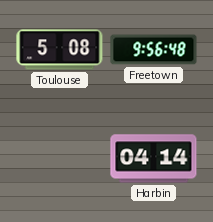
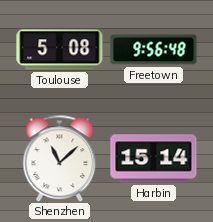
Shenzhen: none -> 11:08 (60, 158)
Harbin: 04:14 -> 15:14 (154, 159)
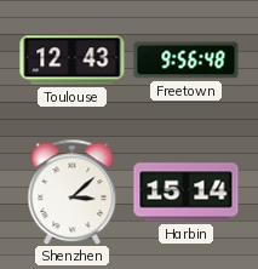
Toulouse: 5:08 -> 12:43 (73, 61)
Shenzhen: 11:08 -> 3:08 (73, 191)
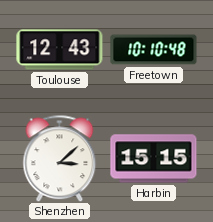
Freetown: 9:56 -> 10:10 (154, 50)
Harbin: 15:14 -> 15:15 (154, 159)
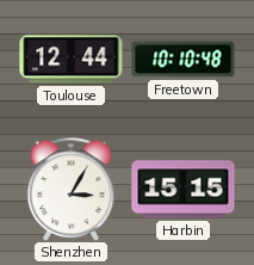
Toulouse: 12:43 -> 12:44 (72, 60)
Shenzhen: 3:08 -> 3:05 (72, 189)
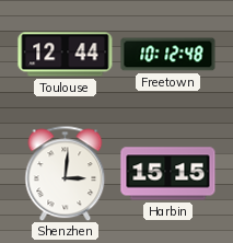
Freetown: 10:10 -> 10:12 (168, 55)
Shenzhen: 3:05 -> 3:01 (66, 173)
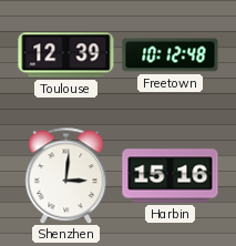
Toulouse: 12:44 -> 12:39 (66, 55)
Harbin: 15:15 -> 15:16 (171, 176)
